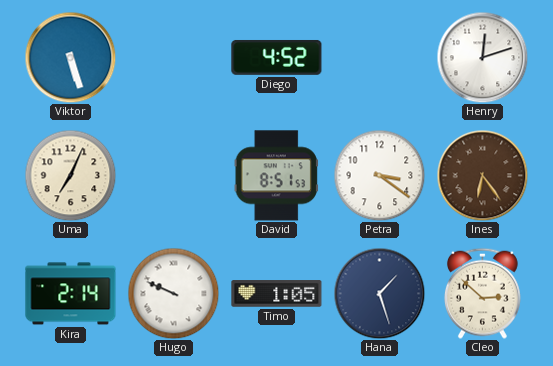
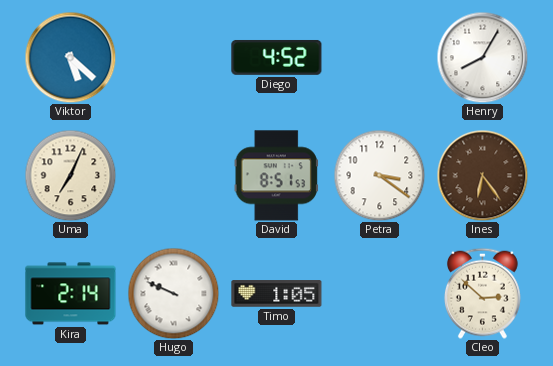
Viktor: 5:27 -> 5:22 (70, 57)
Henry: 12:12 -> 8:05 (482, 57)
Hana: 1:27 -> none (379, 293)
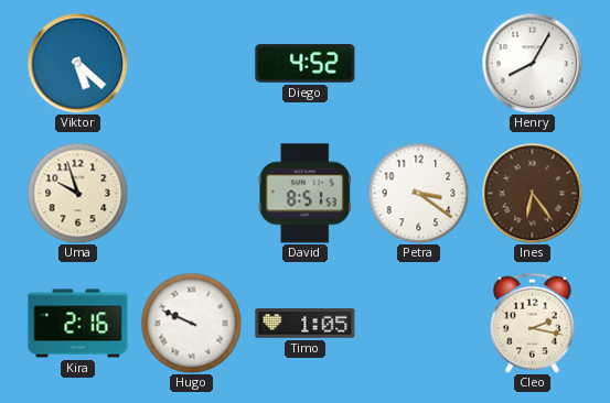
Uma: 7:04 -> 9:57 (77, 193)
Kira: 2:14 -> 2:16 (78, 324)
Cleo: 2:52 -> 2:17 (532, 323)
